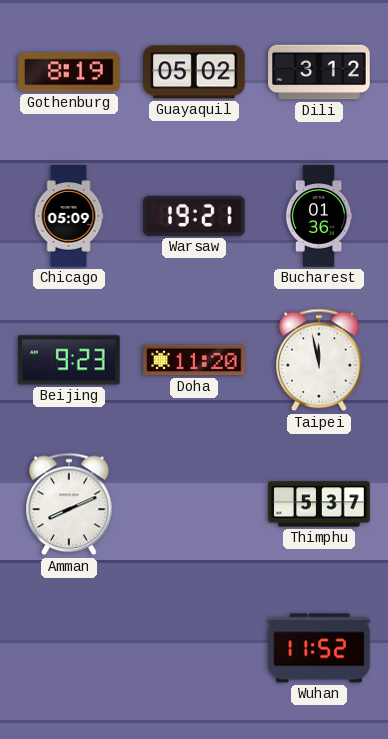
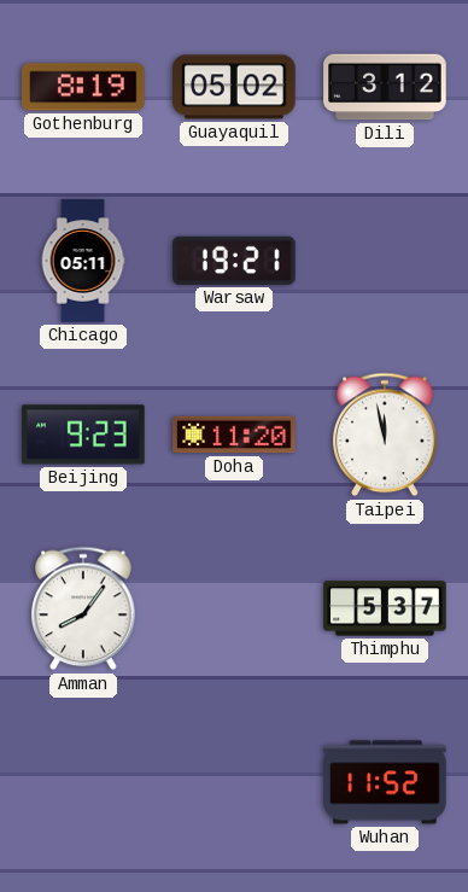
Chicago: 05:09 -> 05:11 (83, 261)
Bucharest: 01:36 -> none (319, 216)
Amman: 8:11 -> 8:06 (83, 608)
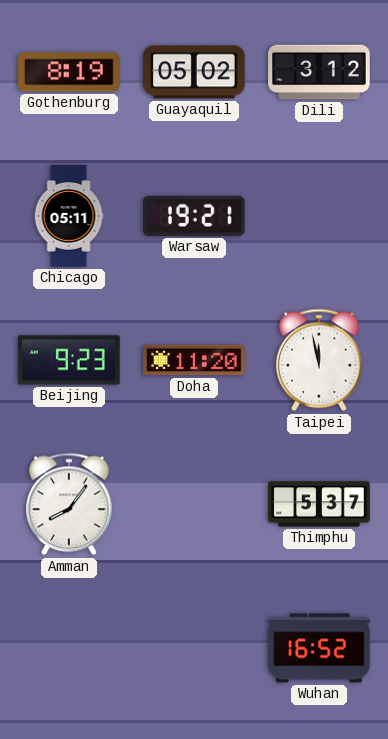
Wuhan: 11:52 -> 16:52 (319, 648)
